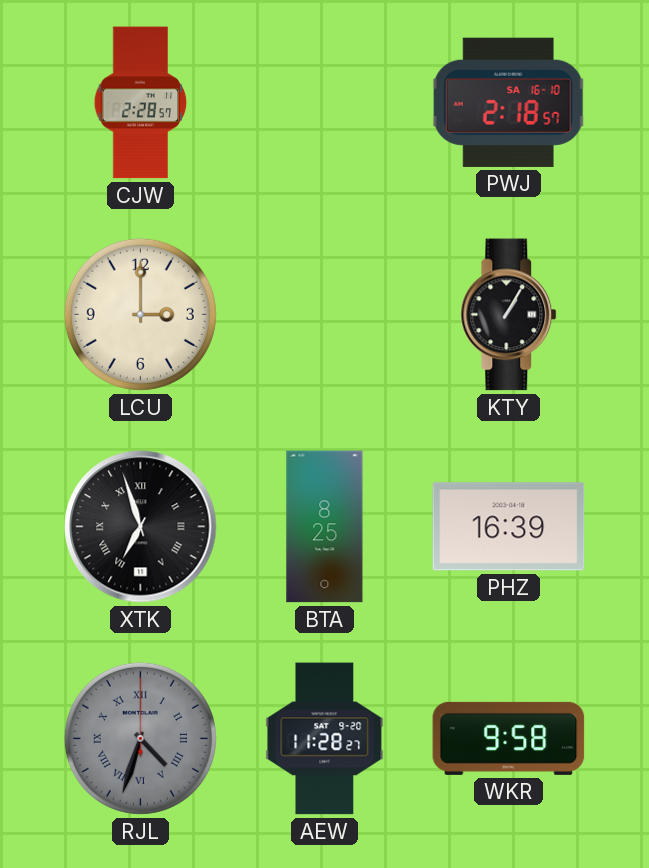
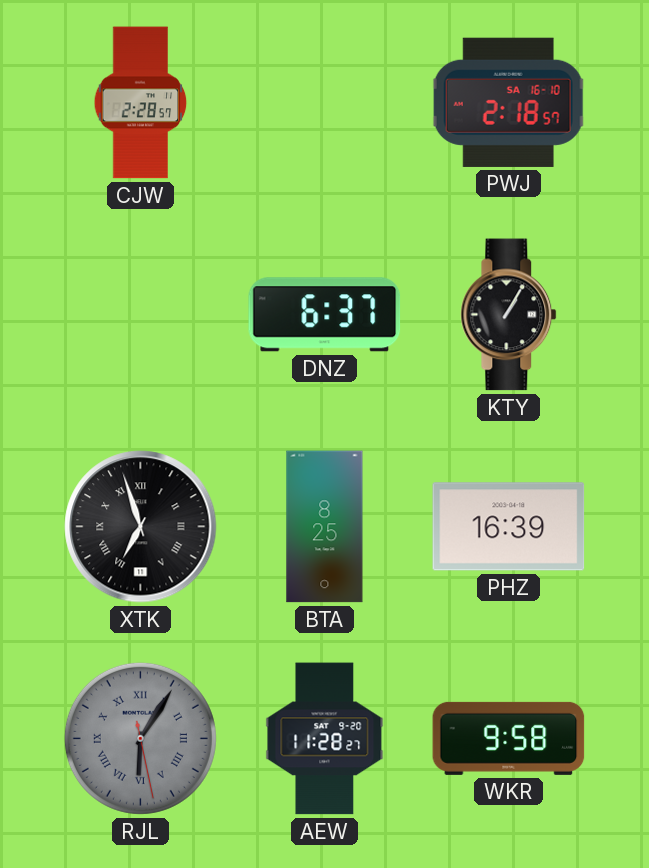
LCU: 3:00 -> none (140, 314)
DNZ: none -> 6:37 (325, 315)
RJL: 4:33 -> 6:05 (140, 738)
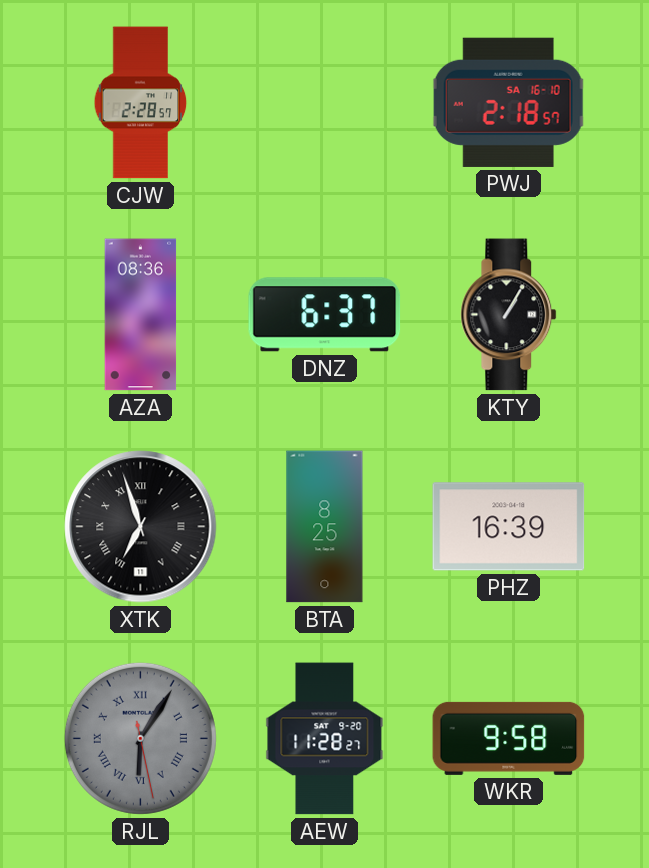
AZA: none -> 08:36 (141, 315)
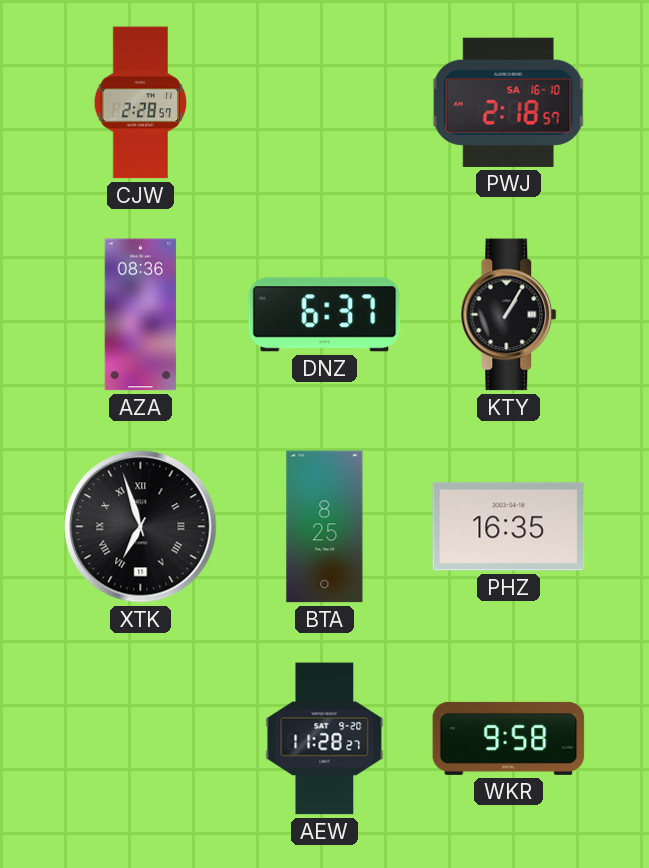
PHZ: 16:39 -> 16:35 (509, 527)
RJL: 6:05 -> none (140, 738)
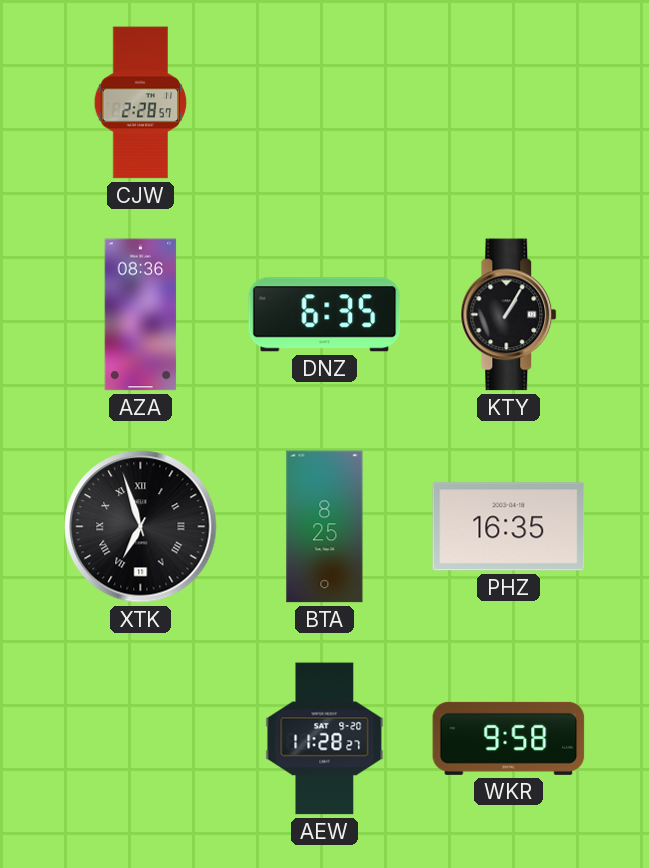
PWJ: 2:18 -> none (508, 102)
DNZ: 6:37 -> 6:35 (325, 315)
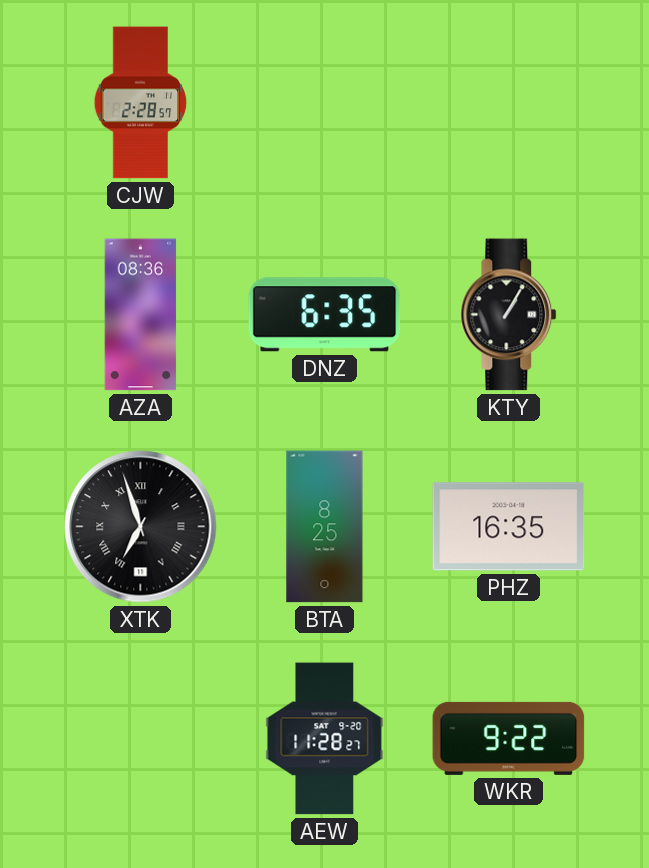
WKR: 9:58 -> 9:22 (509, 738)
